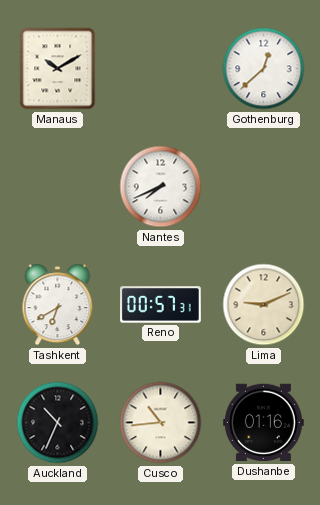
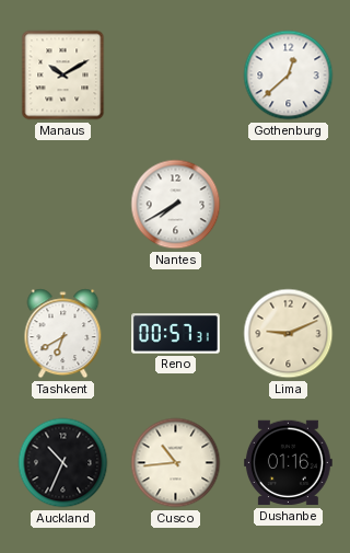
Nantes: 7:41 -> 7:40 (176, 205)
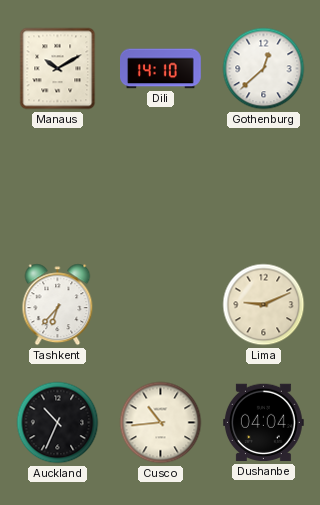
Dili: none -> 14:10 (161, 69)
Nantes: 7:40 -> none (176, 205)
Tashkent: 6:40 -> 6:37 (58, 305)
Reno: 00:57 -> none (176, 334)
Dushanbe: 01:16 -> 04:04 (264, 423)
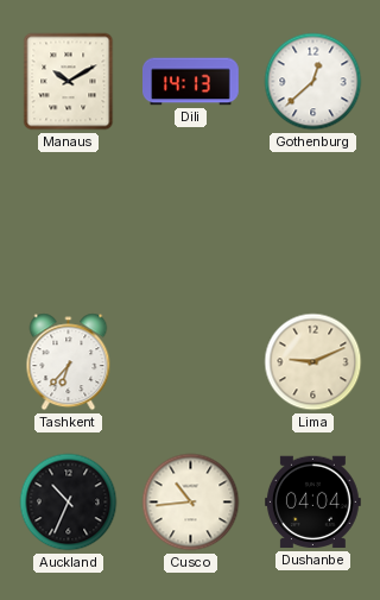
Dili: 14:10 -> 14:13 (191, 82)
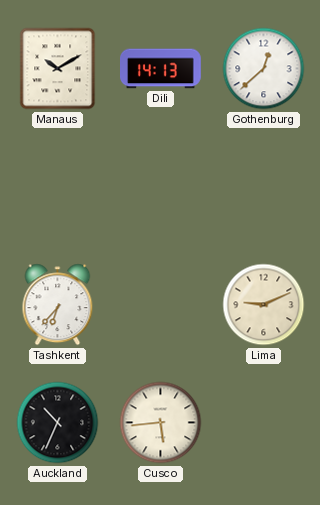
Cusco: 10:44 -> 5:44 (161, 423)
Dushanbe: 04:04 -> none (313, 503)
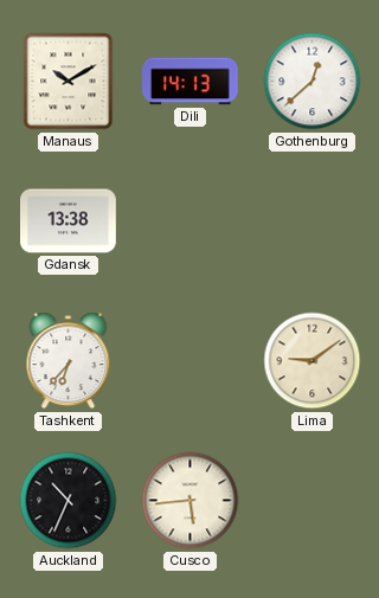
Gdansk: none -> 13:38 (69, 221)
Lima: 9:11 -> 9:09 (313, 361)
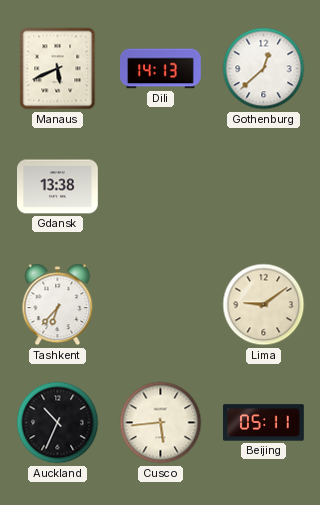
Manaus: 10:10 -> 5:41 (58, 69)
Beijing: none -> 05:11 (264, 423)
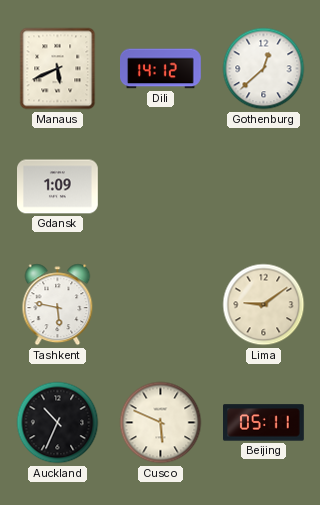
Dili: 14:13 -> 14:12 (161, 69)
Gdansk: 13:38 -> 1:09 (58, 187)
Tashkent: 6:37 -> 5:47 (58, 305)
Cusco: 5:44 -> 5:49 (161, 423)
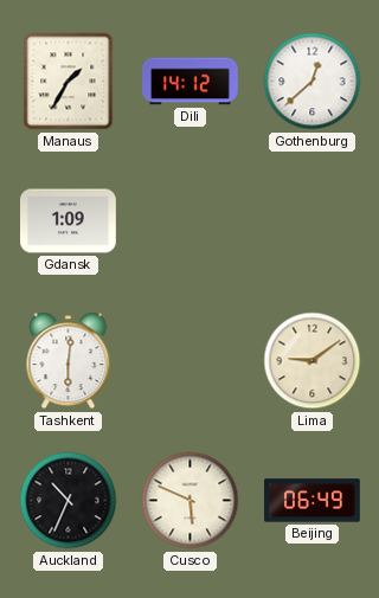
Manaus: 5:41 -> 1:35 (69, 82)
Tashkent: 5:47 -> 6:01 (69, 361)
Beijing: 05:11 -> 06:49 (313, 501)
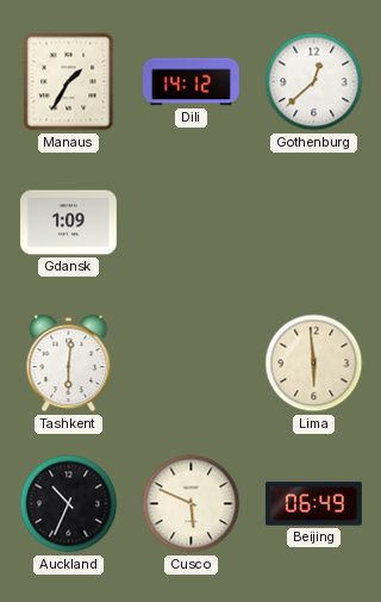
Lima: 9:09 -> 5:59 (314, 364)
